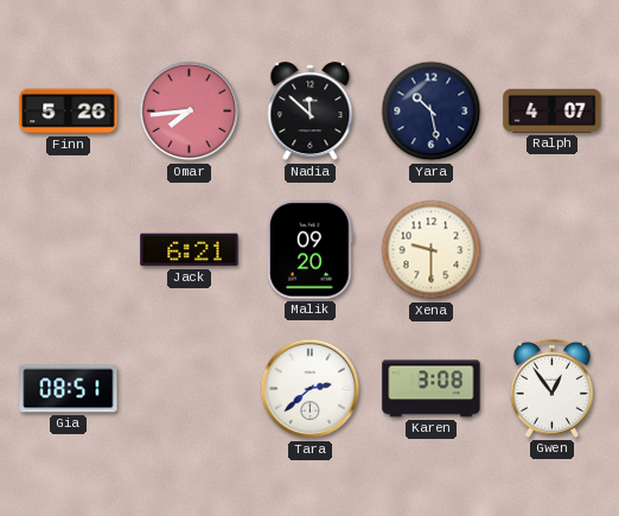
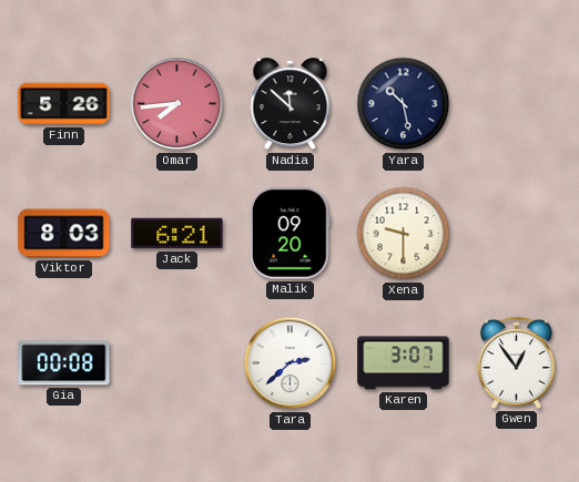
Ralph: 4:07 -> none (553, 110)
Viktor: none -> 8:03 (64, 234)
Gia: 08:51 -> 00:08 (64, 363)
Karen: 3:08 -> 3:07 (404, 363)
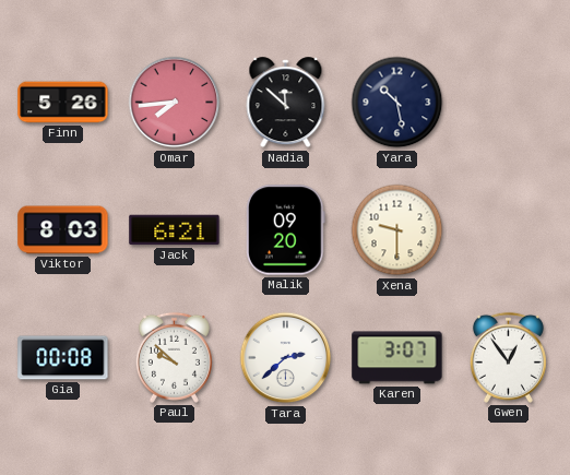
Paul: none -> 9:52 (174, 357)
